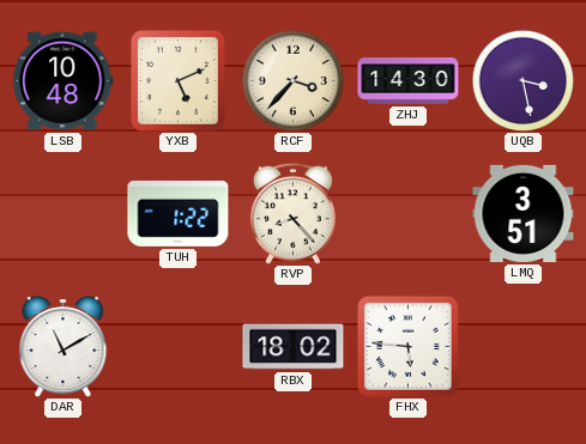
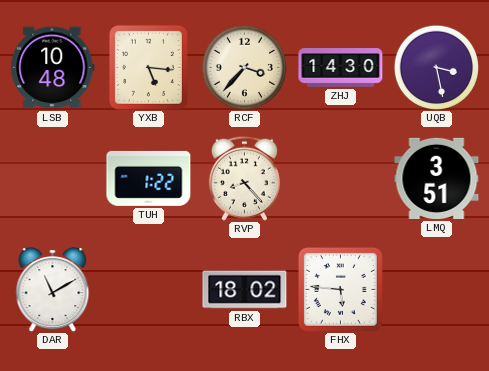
YXB: 5:11 -> 5:16 (148, 67)
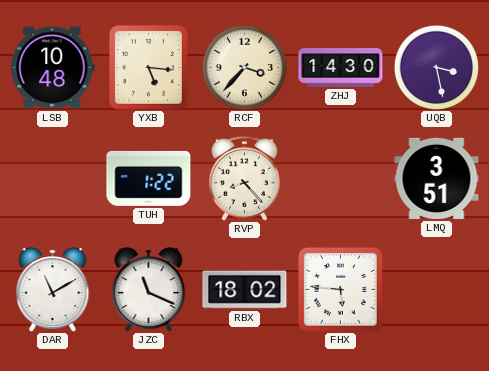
JZC: none -> 11:19 (149, 290)
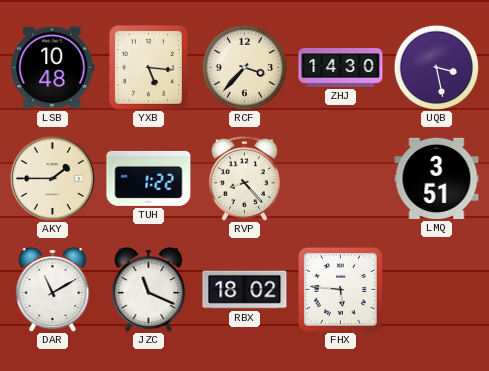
AKY: none -> 1:45 (52, 178)
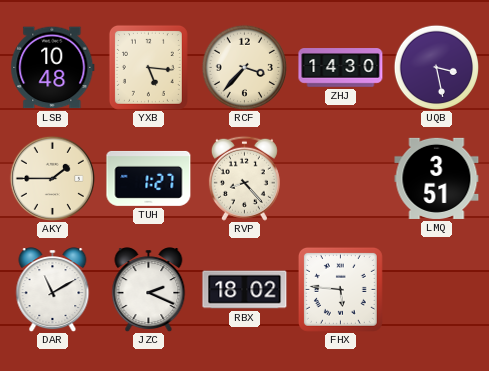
TUH: 1:22 -> 1:27 (149, 178)
JZC: 11:19 -> 2:19 (149, 290)
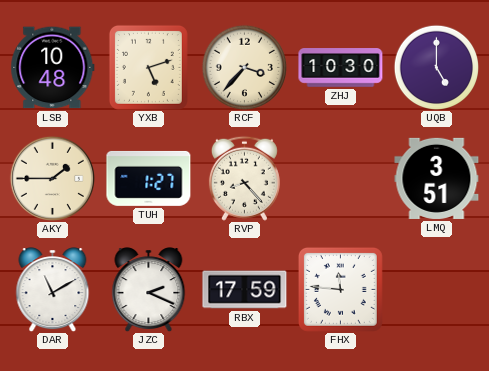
YXB: 5:16 -> 5:12 (148, 67)
ZHJ: 14:30 -> 10:30 (341, 68)
UQB: 3:28 -> 5:00 (436, 67)
RBX: 18:02 -> 17:59 (245, 290)
FHX: 5:46 -> 11:46 (340, 289)
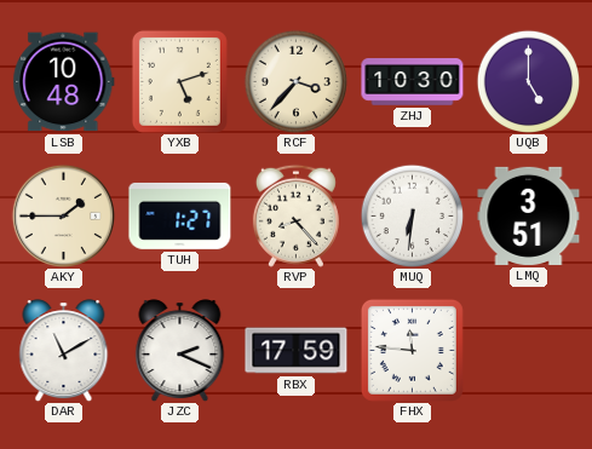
MUQ: none -> 6:31 (412, 215)
